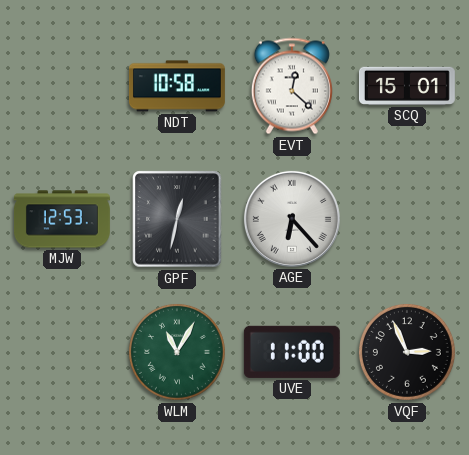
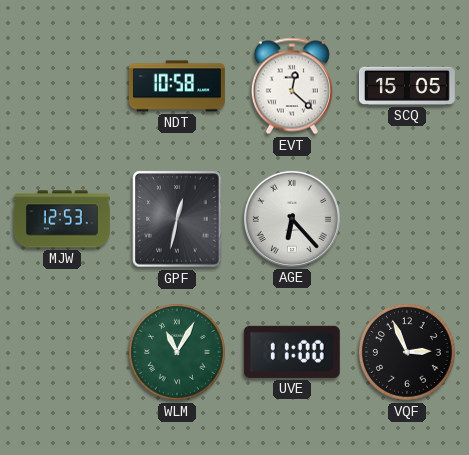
SCQ: 15:01 -> 15:05 (407, 86)
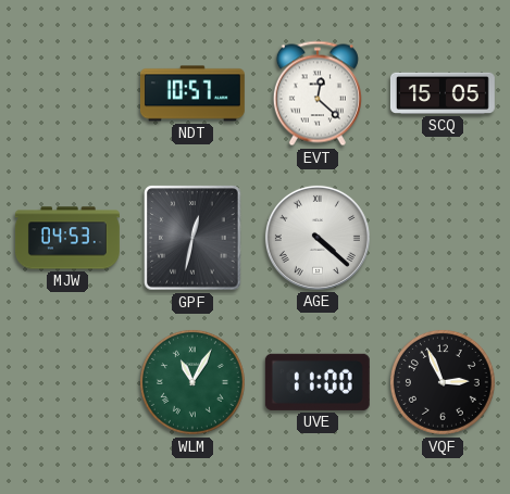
NDT: 10:58 -> 10:57 (192, 93)
MJW: 12:53 -> 04:53 (67, 238)
AGE: 6:23 -> 4:22 (318, 238)
